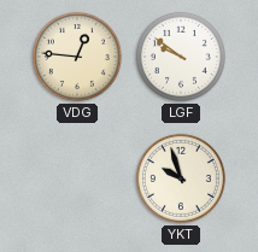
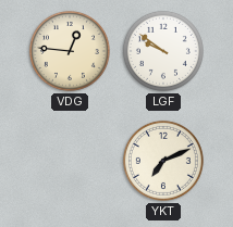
YKT: 9:57 -> 7:11 (163, 161)
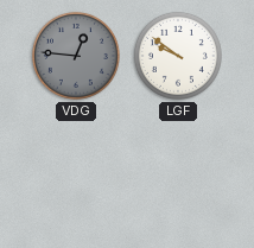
VDG dial: cream -> grey (76, 56)
YKT: 7:11 -> none (163, 161)
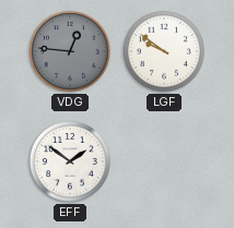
EFF: none -> 1:51 (70, 161)
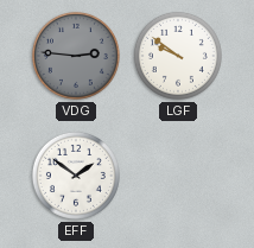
VDG: 12:46 -> 2:46 (76, 56)
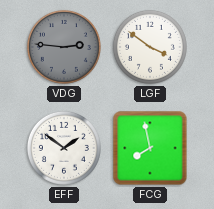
LGF: 9:51 -> 3:51 (150, 47)
FCG: none -> 7:58 (150, 148)
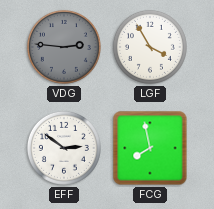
LGF: 3:51 -> 3:55 (150, 47)
EFF: 1:51 -> 2:51 (64, 148)
